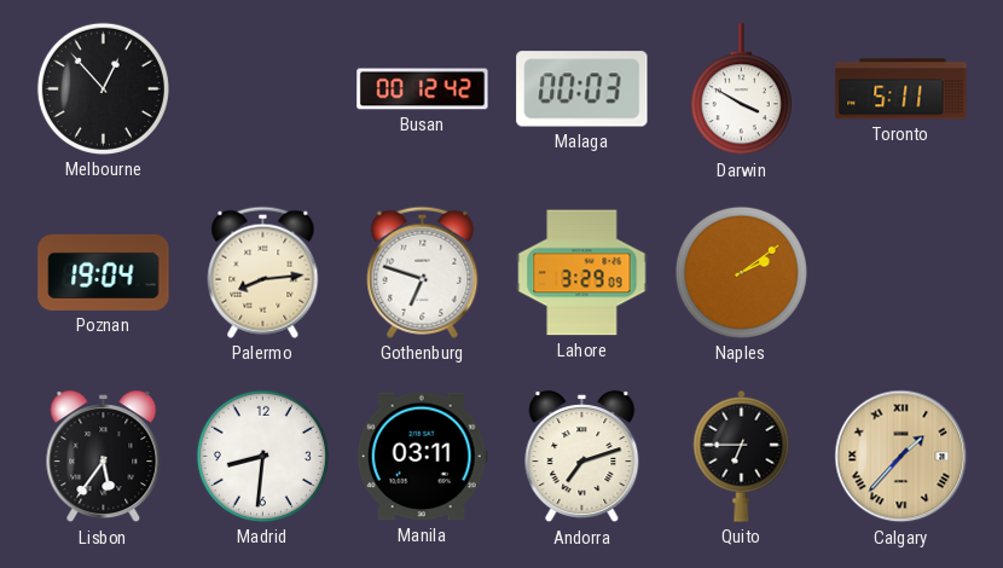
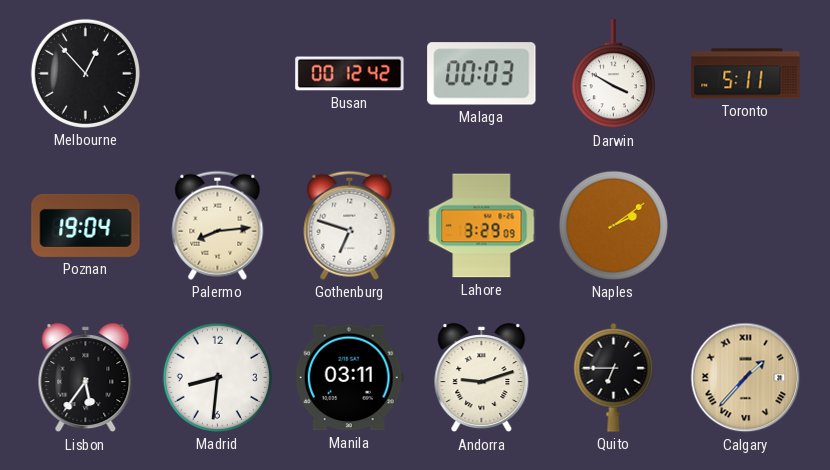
Andorra: 7:12 -> 9:12 (482, 378)
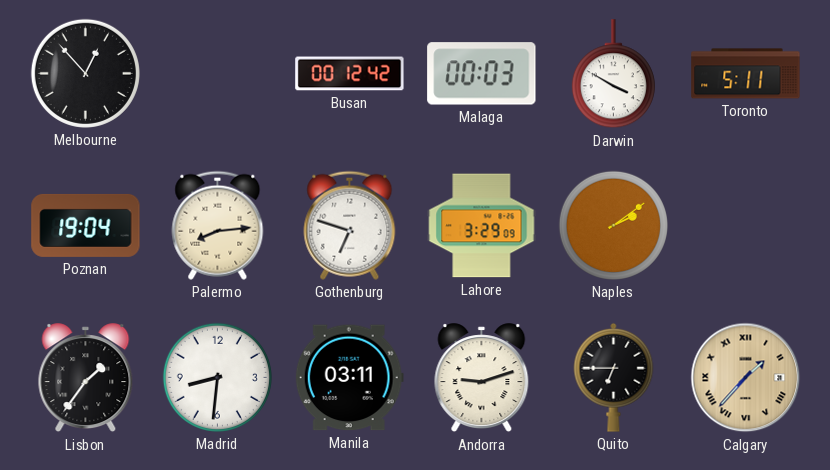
Lisbon: 5:36 -> 1:36 (86, 378)
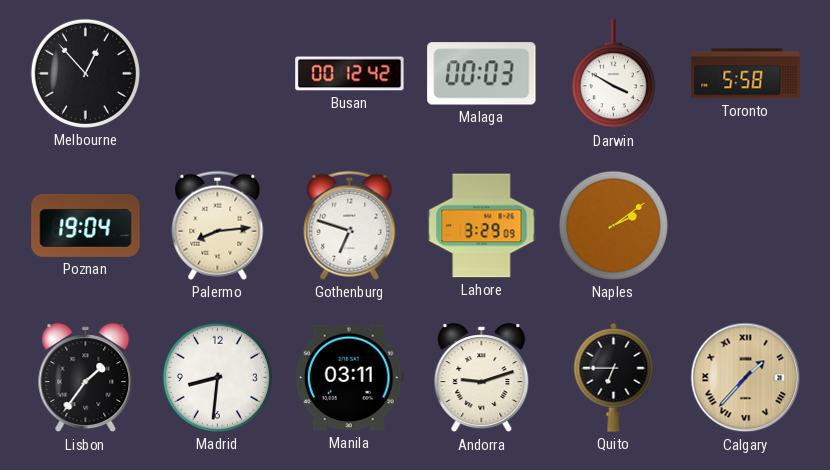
Toronto: 5:11 -> 5:58 (746, 74)
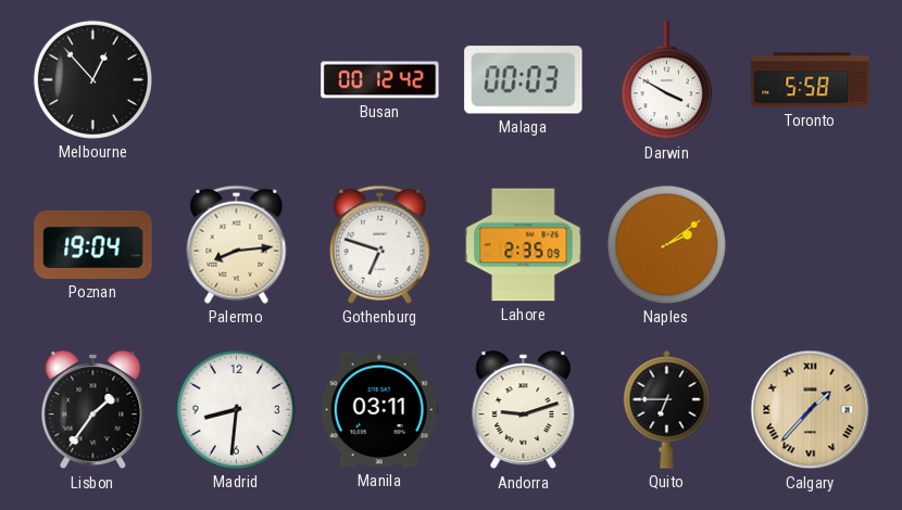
Lahore: 3:29 -> 2:35 (524, 245)
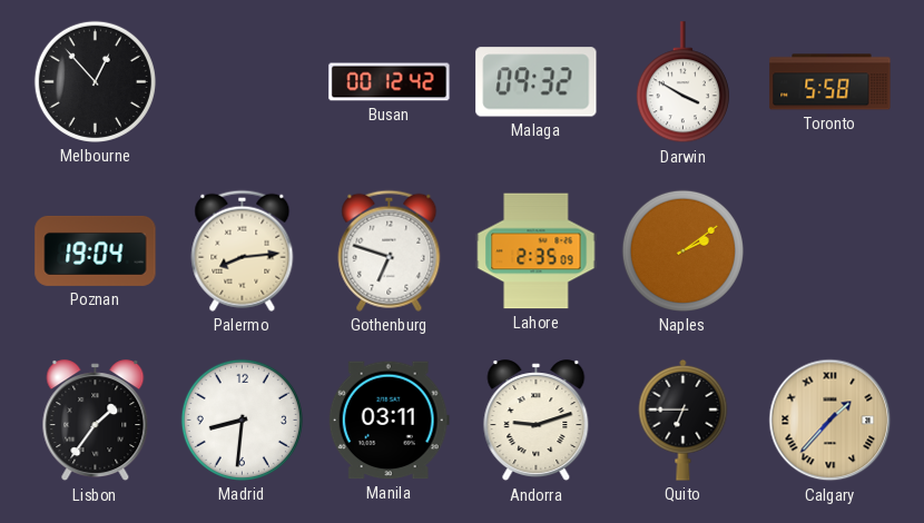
Malaga: 00:03 -> 09:32 (537, 82)
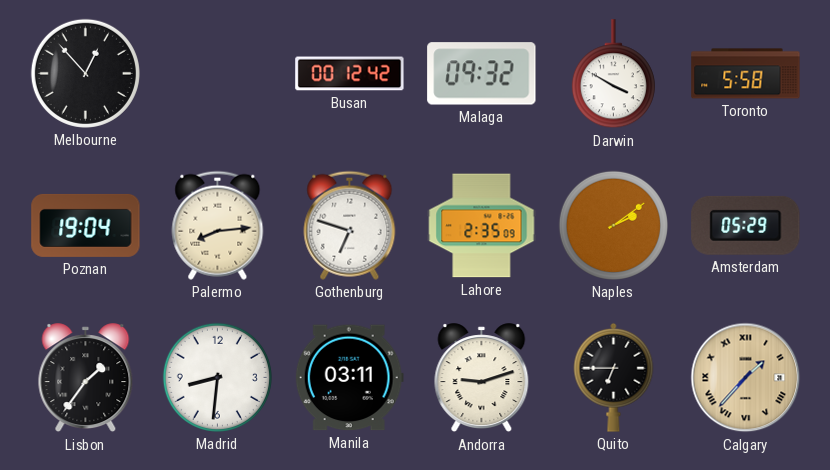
Amsterdam: none -> 05:29 (746, 225)
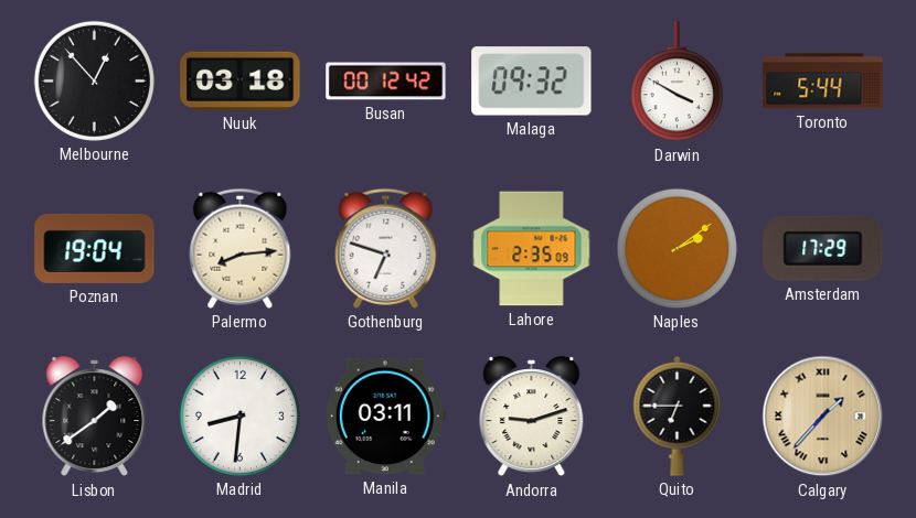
Nuuk: none -> 03:18 (241, 80)
Toronto: 5:58 -> 5:44 (823, 82)
Amsterdam: 05:29 -> 17:29 (823, 248)
Lisbon: 1:36 -> 1:39 (95, 417)
